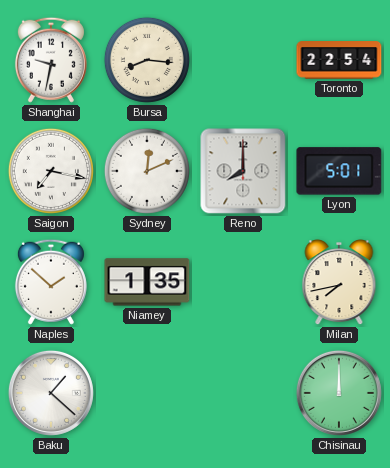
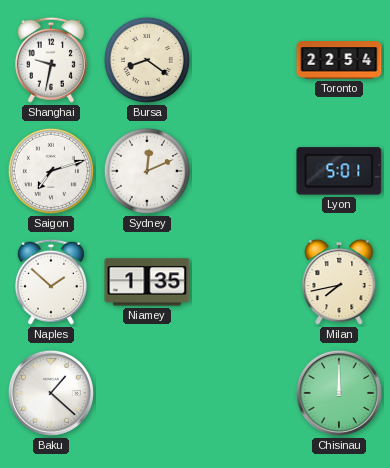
Bursa: 8:16 -> 8:21 (147, 60)
Saigon: 7:17 -> 7:12 (51, 171)
Reno: 8:00 -> none (243, 171)
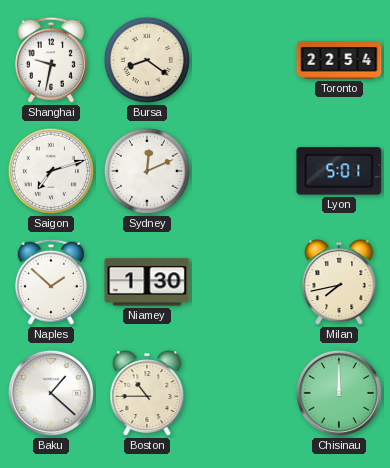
Niamey: 1:35 -> 1:30 (147, 282)
Boston: none -> 10:45 (147, 394)
